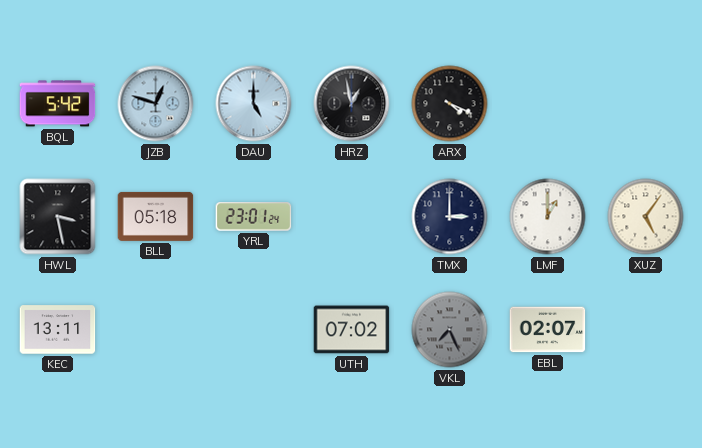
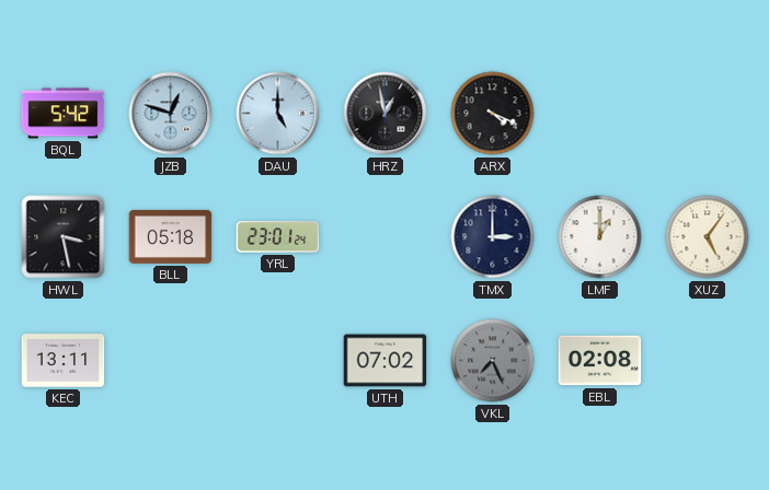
EBL: 02:07 -> 02:08 (600, 361)
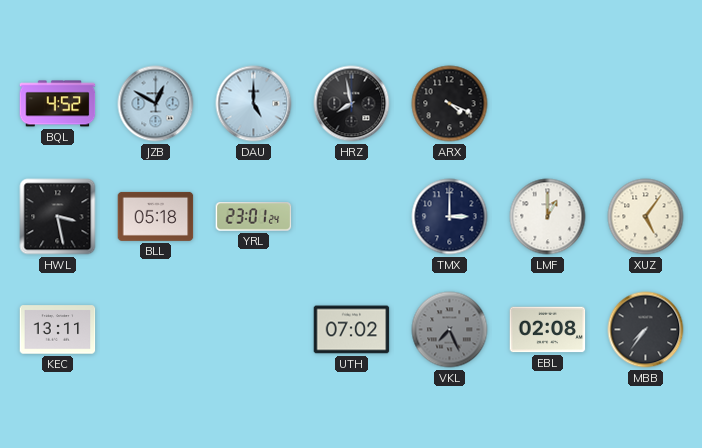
BQL: 5:42 -> 4:52 (58, 104)
JZB: 12:48 -> 12:50 (156, 104)
HRZ: 12:58 -> 7:58 (352, 104)
MBB: none -> 7:36 (646, 330)
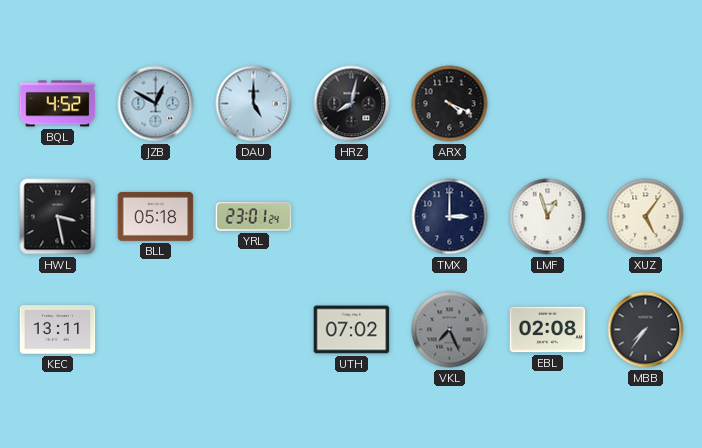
HRZ: 7:58 -> 8:02 (352, 104)
LMF: 1:00 -> 12:57 (548, 217)
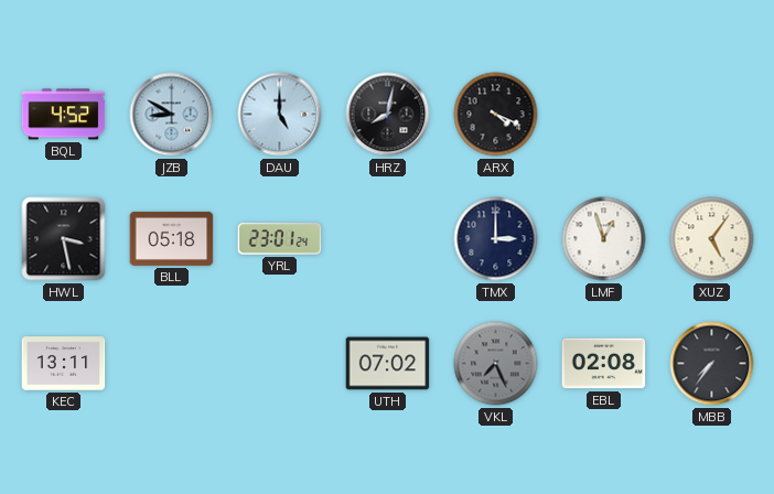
JZB: 12:50 -> 8:50 (172, 115)
